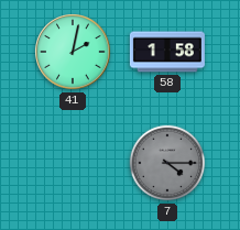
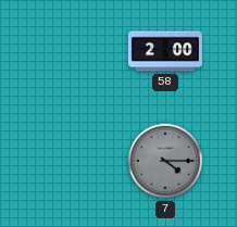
41: 2:02 -> none (73, 52)
58: 1:58 -> 2:00 (165, 51)
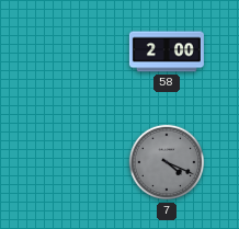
7: 4:15 -> 4:19 (167, 162)
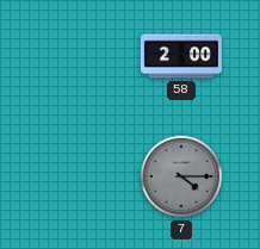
7: 4:19 -> 4:15 (181, 176)
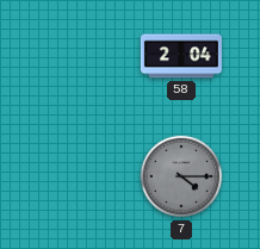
58: 2:00 -> 2:04 (181, 56)
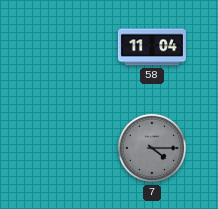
58: 2:04 -> 11:04 (152, 47)
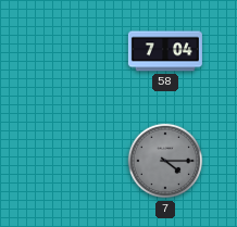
58: 11:04 -> 7:04 (165, 51)
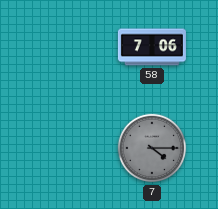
58: 7:04 -> 7:06 (152, 47)
